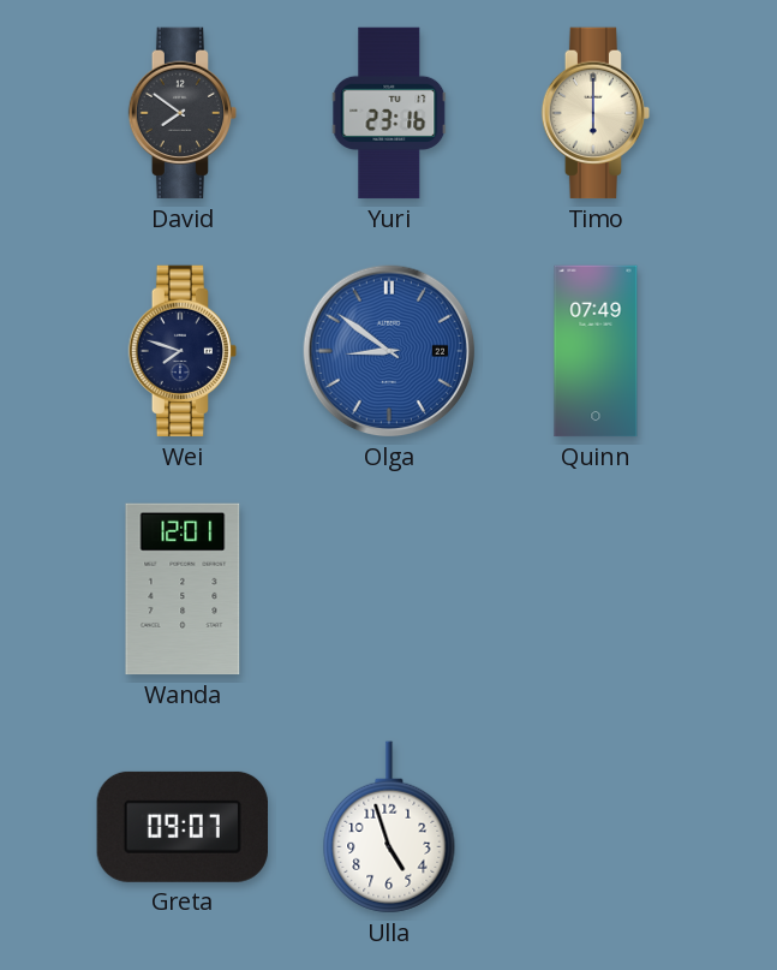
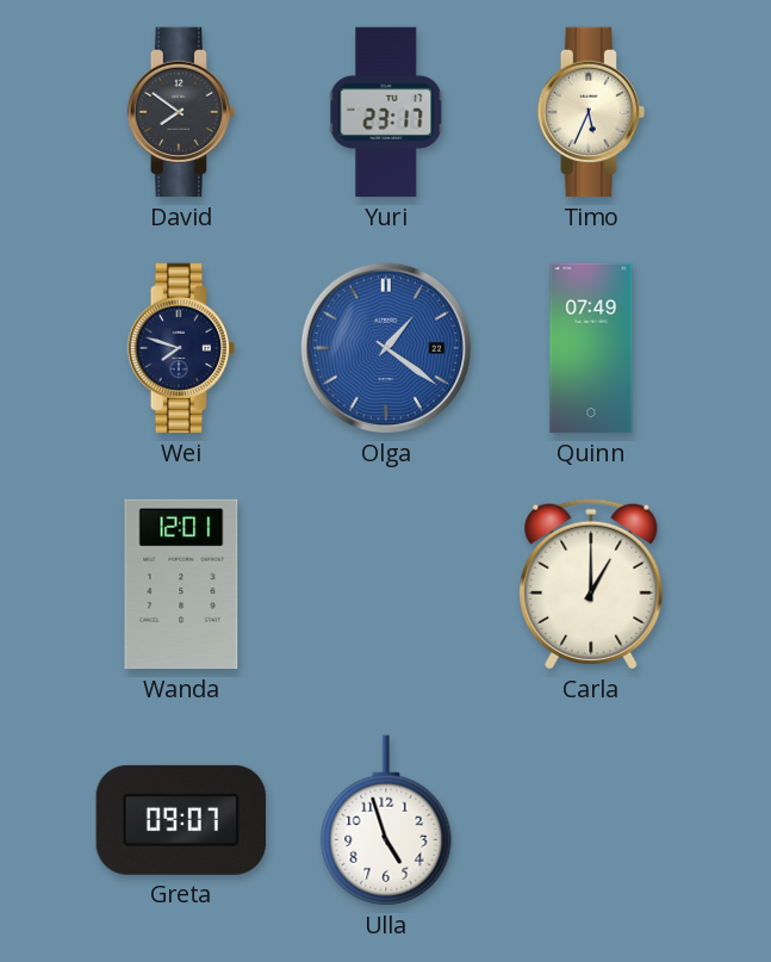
Yuri: 23:16 -> 23:17 (386, 112)
Timo: 6:00 -> 5:34 (591, 112)
Olga: 8:51 -> 1:21 (386, 348)
Carla: none -> 1:00 (591, 584)
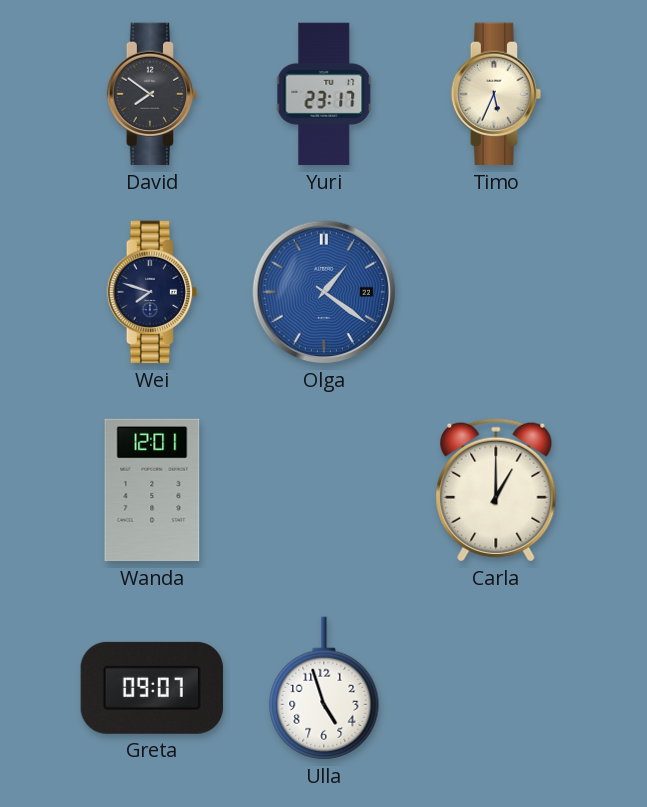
Quinn: 07:49 -> none (591, 348)
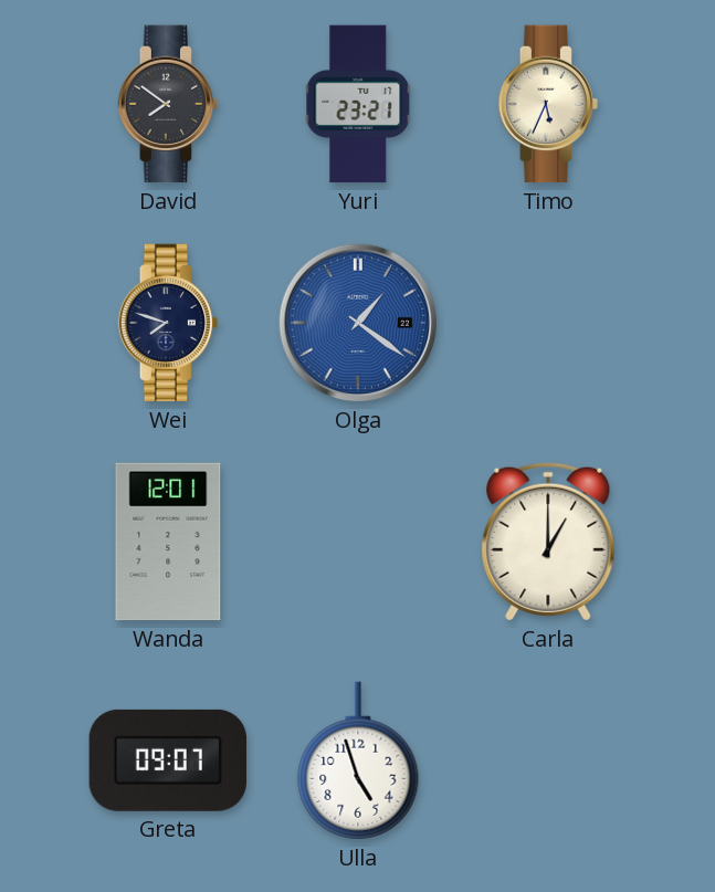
Yuri: 23:17 -> 23:21 (358, 104)
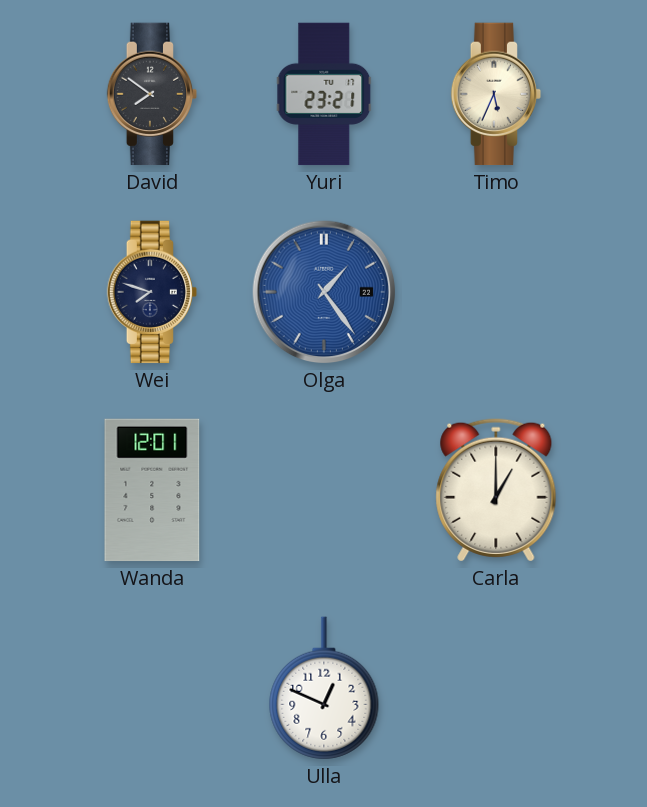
Olga: 1:21 -> 1:24 (324, 292)
Greta: 09:07 -> none (167, 760)
Ulla: 4:57 -> 12:49 (324, 688)
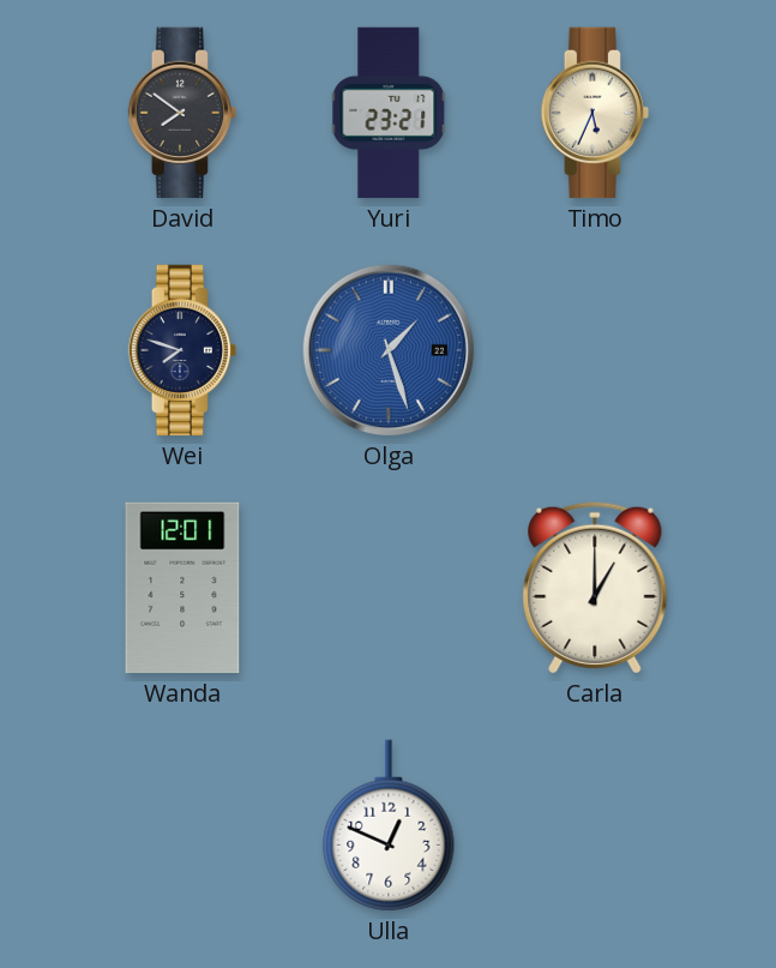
Olga: 1:24 -> 1:27 (389, 350)
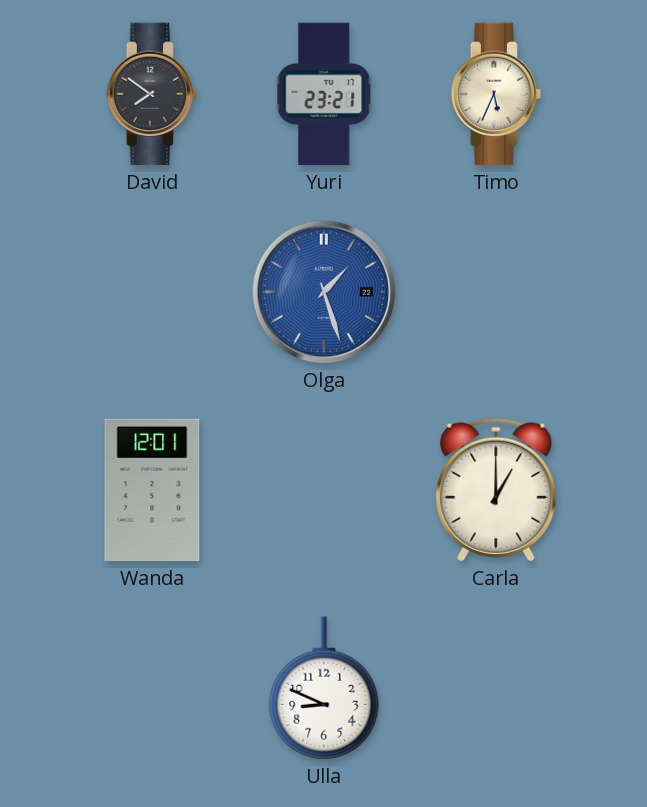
Wei: 7:48 -> none (182, 350)
Ulla: 12:49 -> 8:49 (324, 688)
